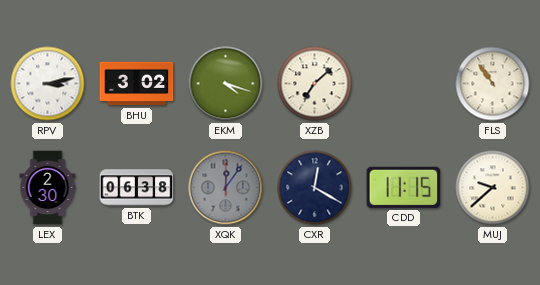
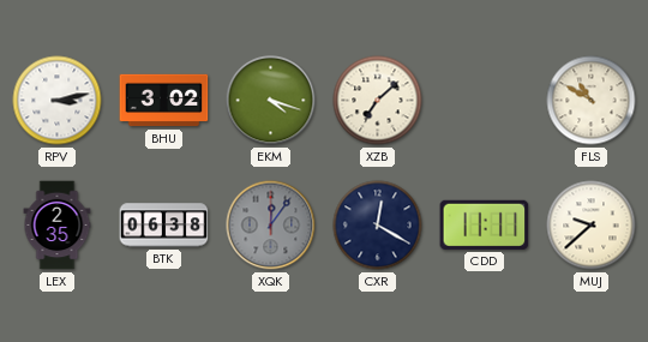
FLS: 10:54 -> 10:50 (592, 101)
LEX: 2:30 -> 2:35 (58, 226)
CDD: 11:15 -> 11:11 (485, 224)
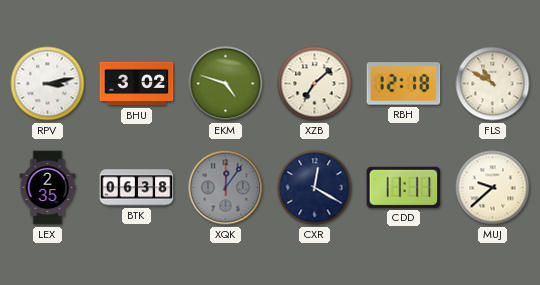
EKM: 4:18 -> 4:48 (226, 84)
RBH: none -> 12:18 (404, 84)
